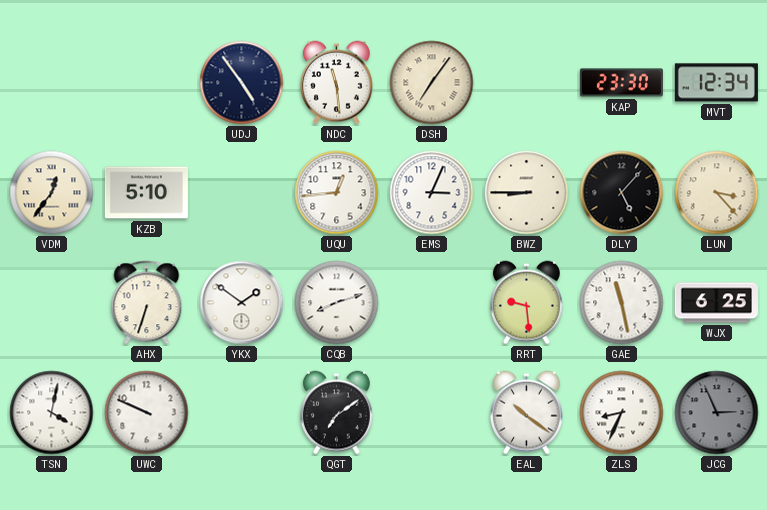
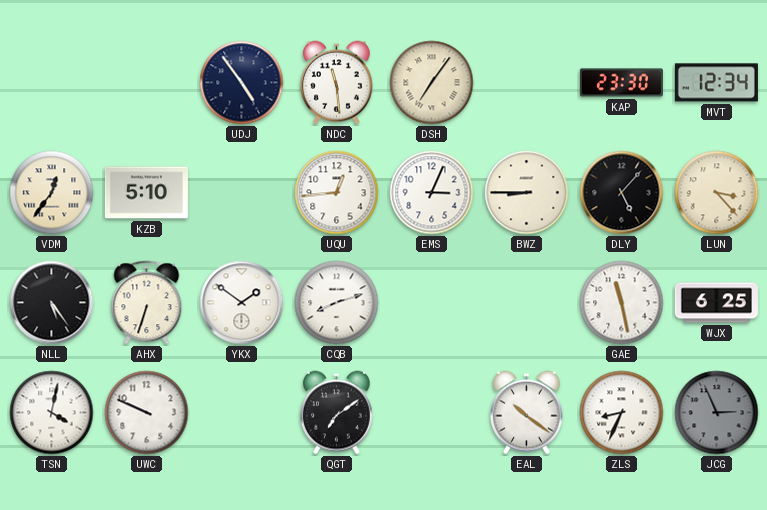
NLL: none -> 5:24 (52, 303)
RRT: 9:29 -> none (526, 303)
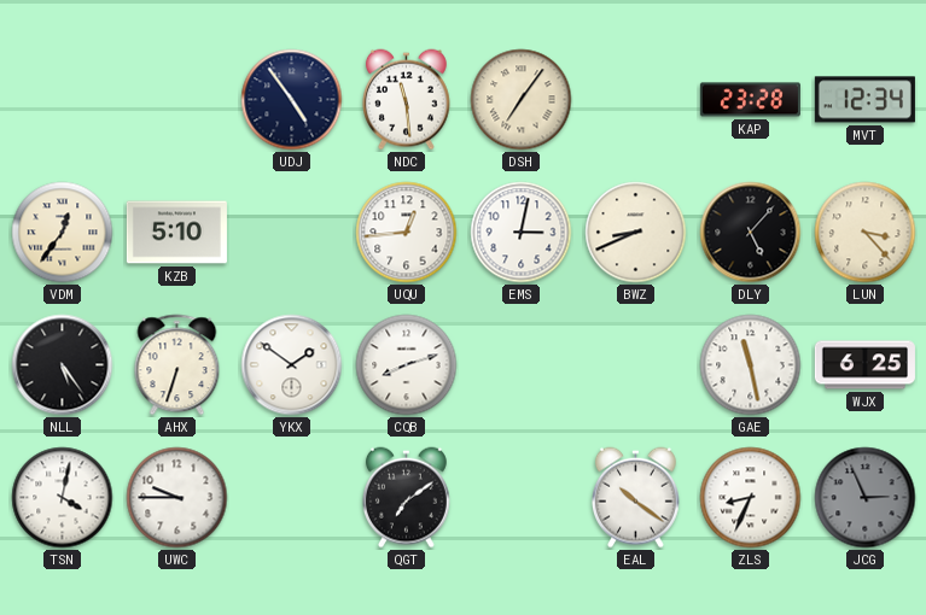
KAP: 23:30 -> 23:28 (750, 100)
EMS: 3:04 -> 3:02 (522, 233)
BWZ: 8:45 -> 8:41 (636, 233)
UWC: 9:49 -> 9:45 (177, 498)
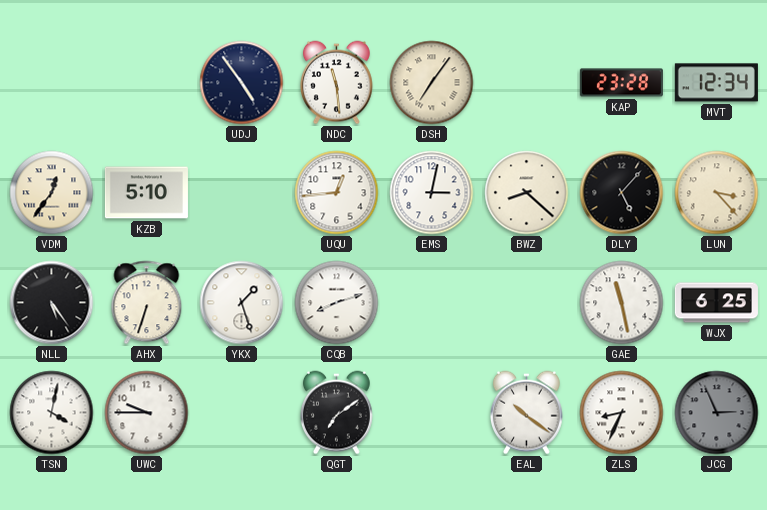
BWZ: 8:41 -> 8:22 (527, 193)
YKX: 1:51 -> 1:27 (242, 303)
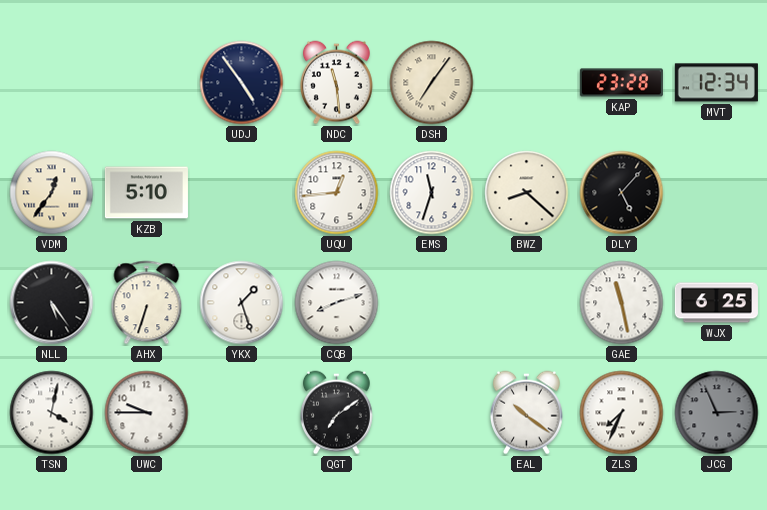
EMS: 3:02 -> 11:33 (432, 193)
LUN: 3:23 -> none (717, 193)
ZLS: 8:34 -> 7:34 (622, 413)
